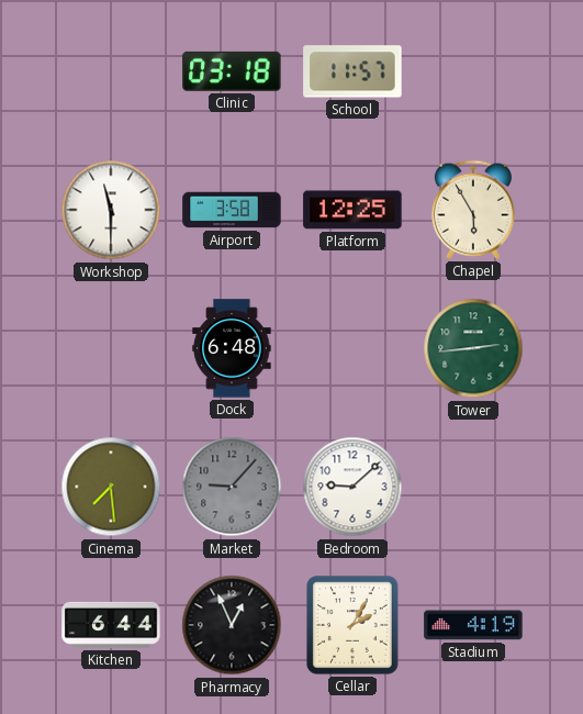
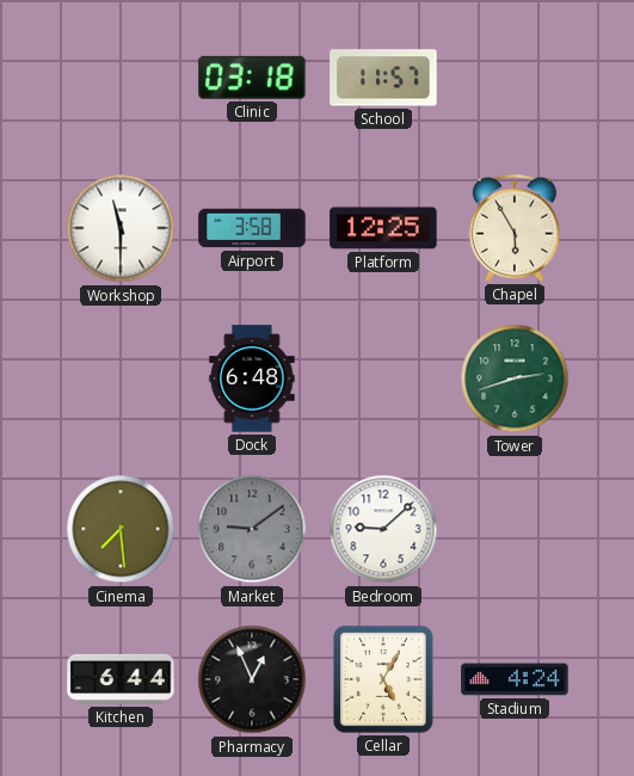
Tower: 2:44 -> 2:42 (515, 378)
Market: 9:07 -> 9:09 (252, 529)
Cellar: 2:05 -> 5:05 (384, 679)
Stadium: 4:19 -> 4:24 (515, 679)
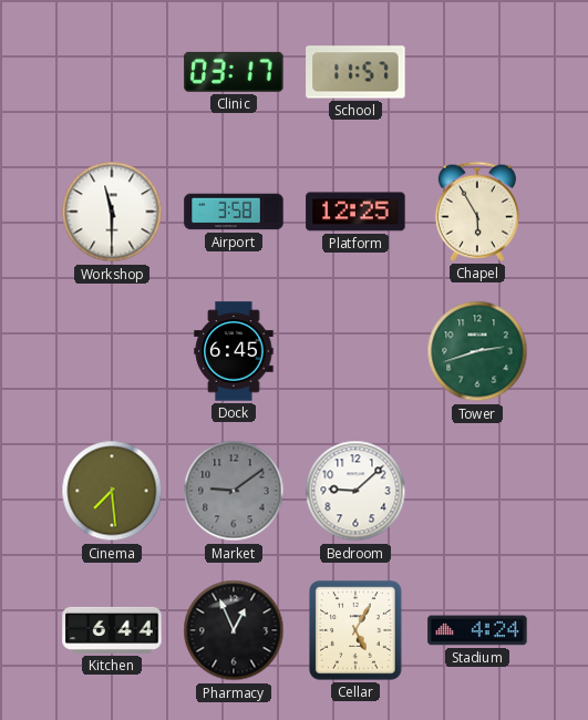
Clinic: 03:18 -> 03:17 (234, 72)
Dock: 6:48 -> 6:45 (234, 351)
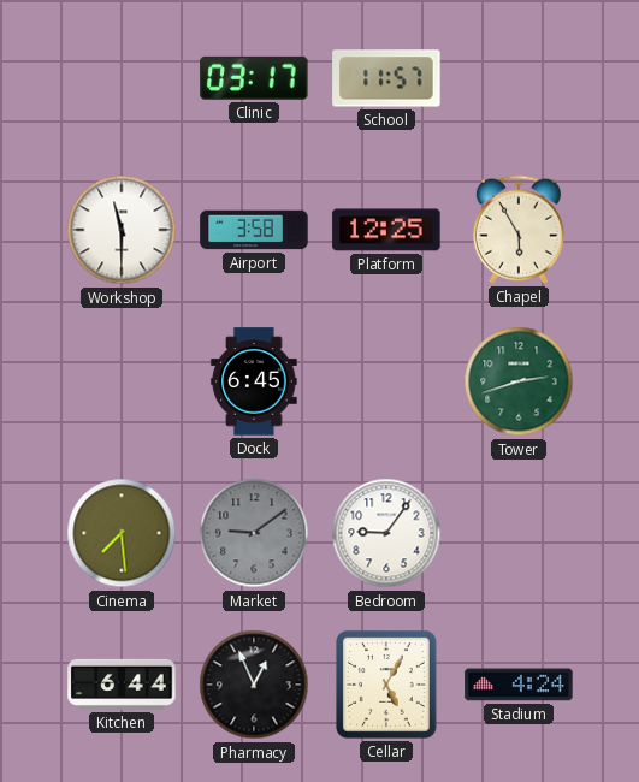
Bedroom: 9:08 -> 9:06 (386, 533)
